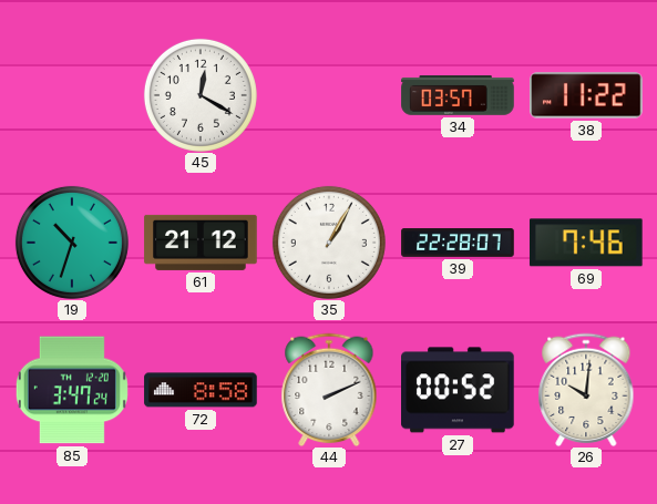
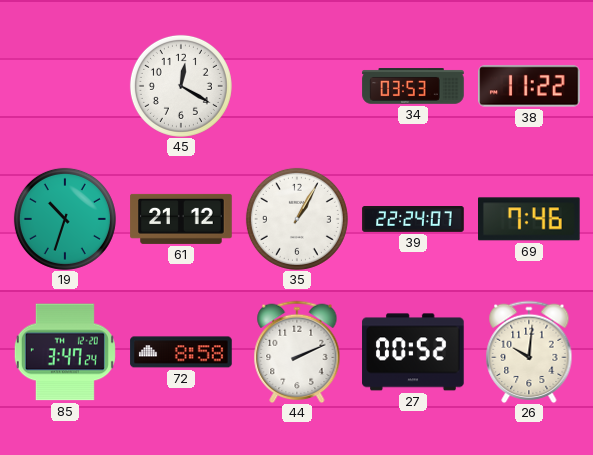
34: 03:57 -> 03:53 (413, 86)
39: 22:28 -> 22:24 (413, 220)
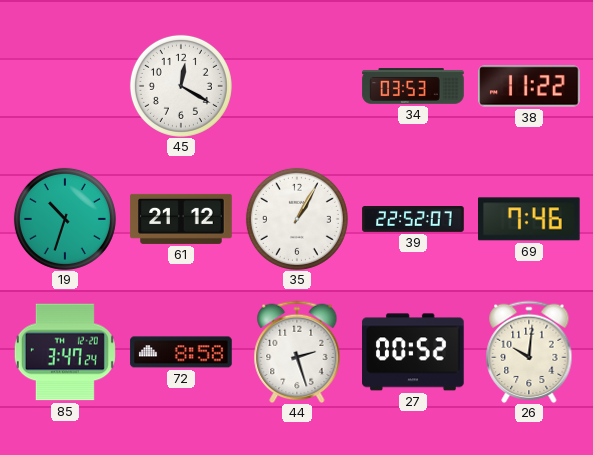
39: 22:24 -> 22:52 (413, 220)
44: 2:11 -> 2:27 (297, 352)
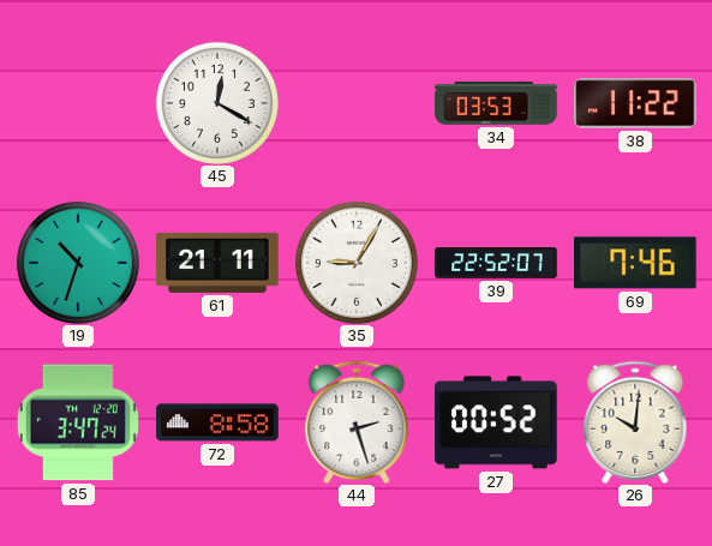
61: 21:12 -> 21:11 (217, 263)
35: 1:05 -> 9:05 (357, 263)
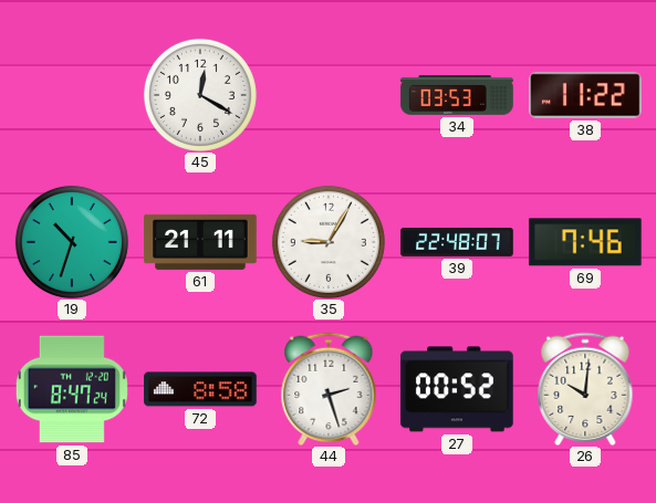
39: 22:52 -> 22:48 (457, 243)
85: 3:47 -> 8:47 (72, 389)
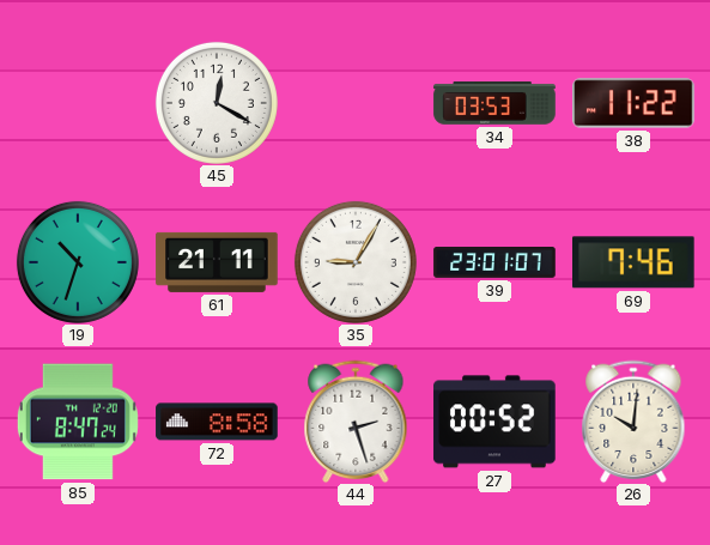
39: 22:48 -> 23:01 (494, 264)
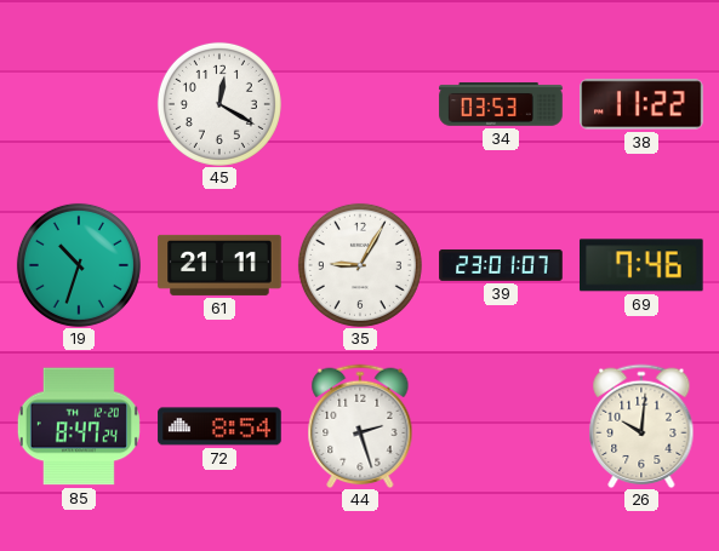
72: 8:58 -> 8:54 (219, 426)
27: 00:52 -> none (494, 422)
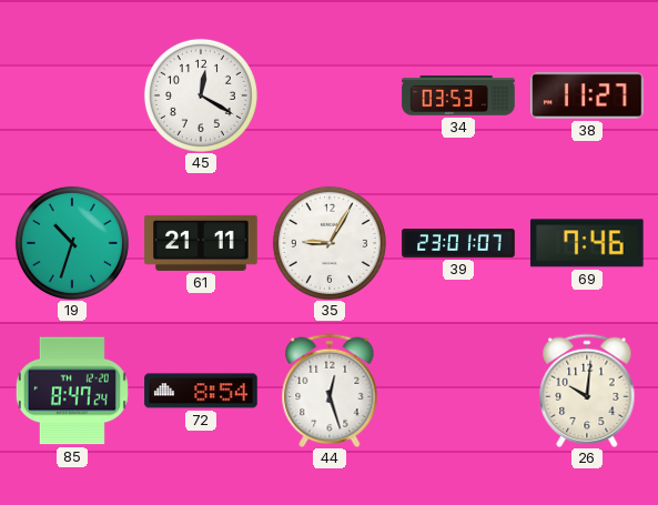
38: 11:22 -> 11:27 (587, 95)
44: 2:27 -> 12:27 (330, 391)
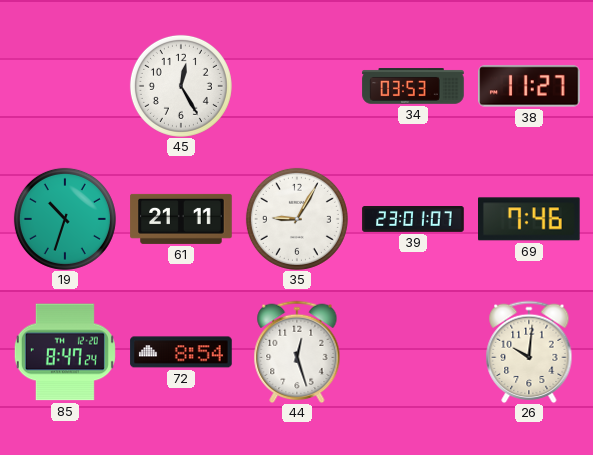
45: 12:20 -> 12:25 (181, 86)
